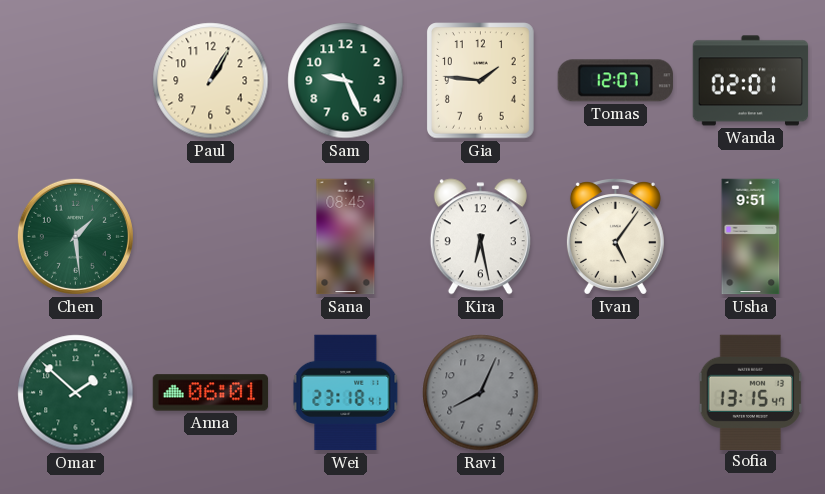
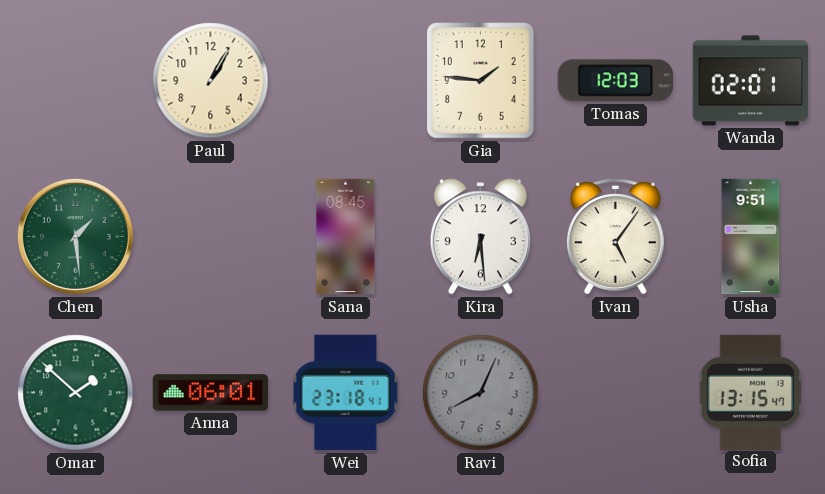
Sam: 9:26 -> none (346, 81)
Tomas: 12:07 -> 12:03 (615, 81)
Kira: 6:28 -> 6:29 (480, 237)
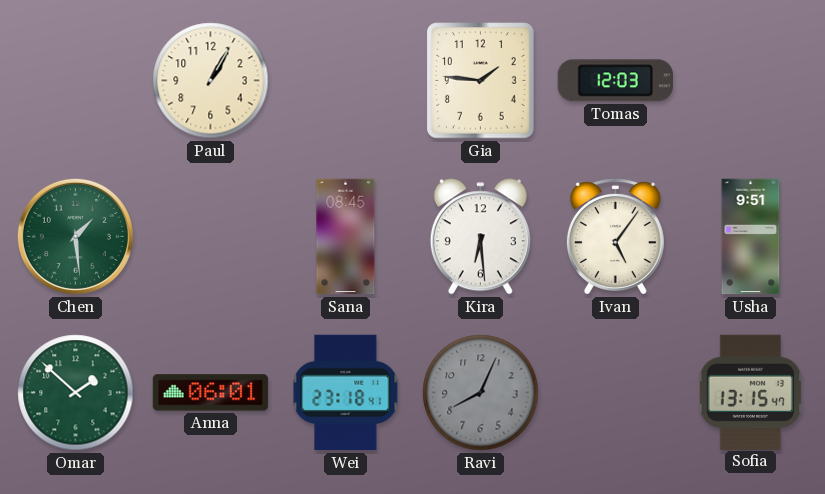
Wanda: 02:01 -> none (751, 81)
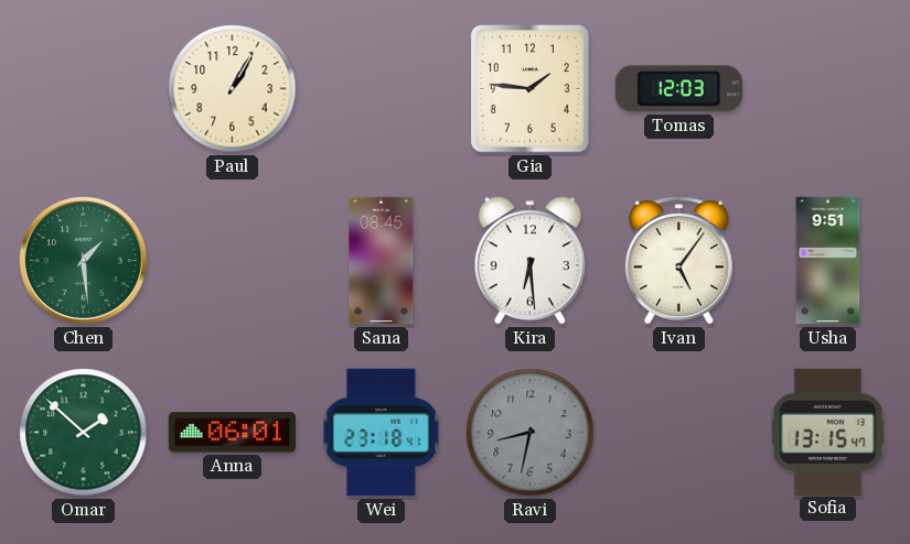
Ravi: 8:04 -> 8:32 (531, 433)
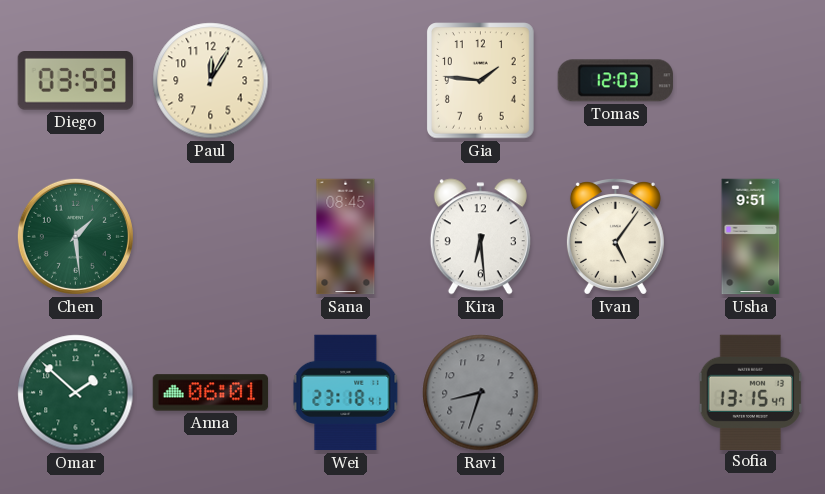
Diego: none -> 03:53 (75, 81)
Paul: 1:05 -> 12:05 (211, 81)
Ravi: 8:32 -> 8:33 (481, 393)
